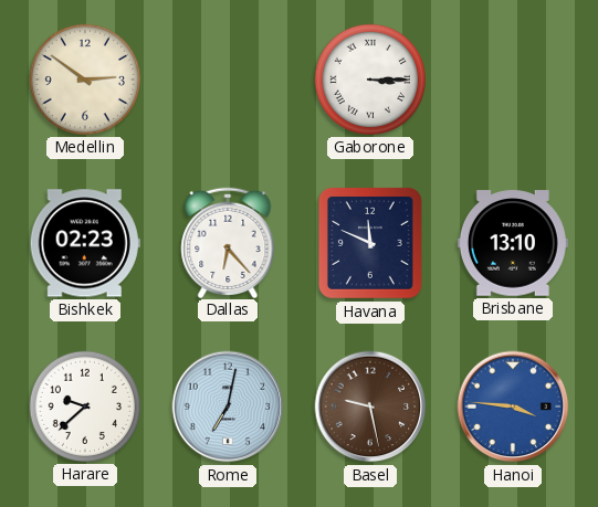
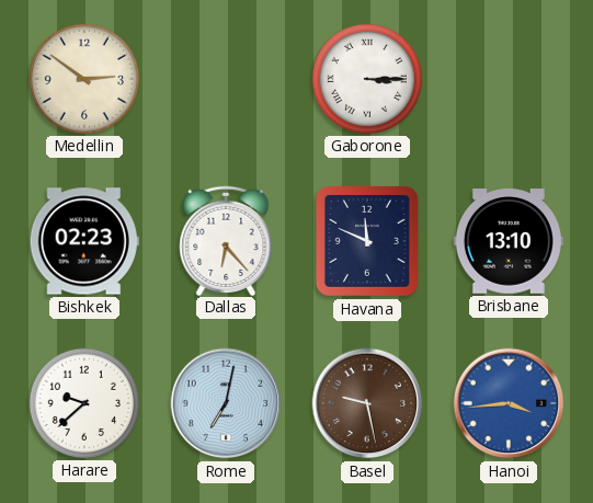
Hanoi: 3:46 -> 3:44 (509, 403)
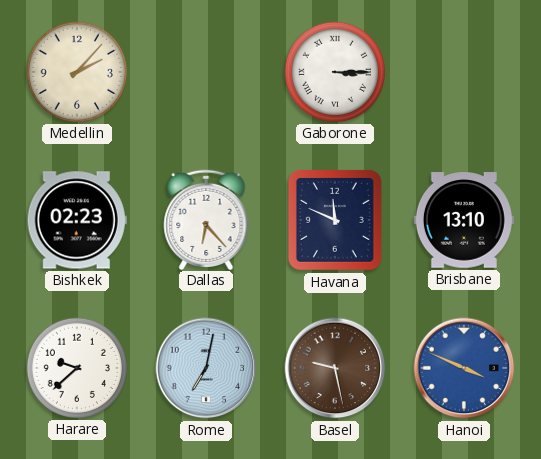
Medellin: 2:51 -> 2:07 (77, 72)
Hanoi: 3:44 -> 3:49 (464, 368)
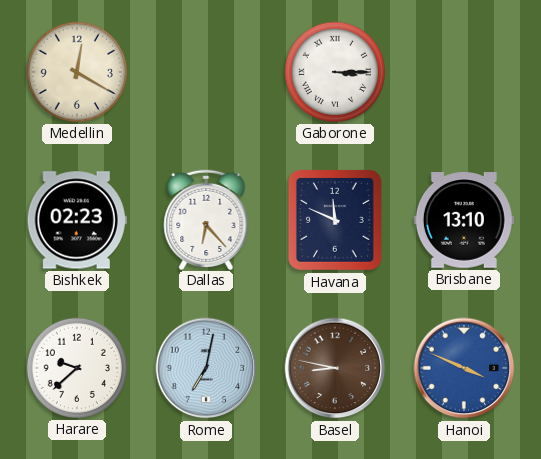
Medellin: 2:07 -> 12:20 (77, 72)
Basel: 9:28 -> 8:47 (335, 368)
